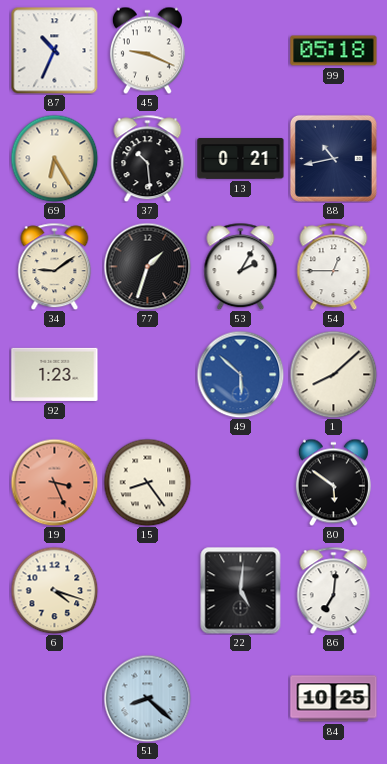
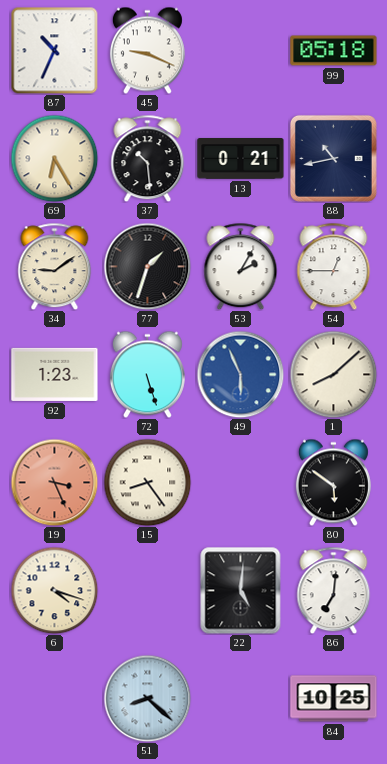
72: none -> 5:27 (147, 374)
49: 5:52 -> 5:56 (240, 374)
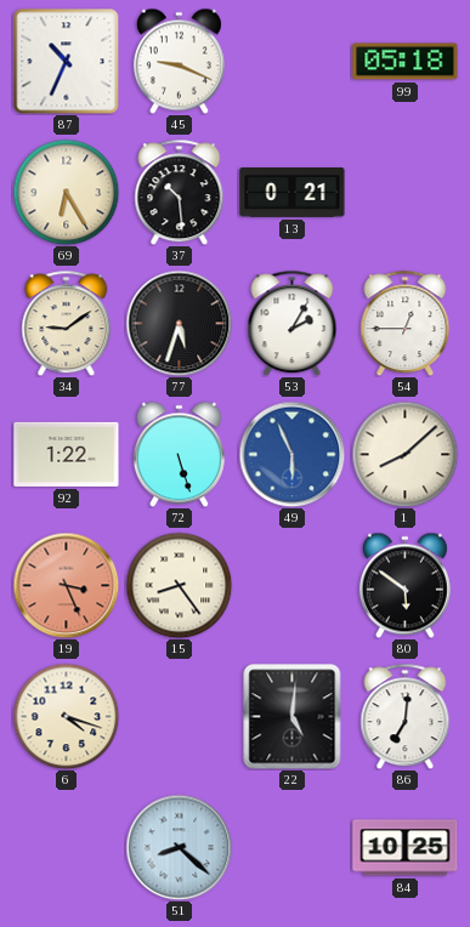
88: 10:43 -> none (333, 158)
77: 1:33 -> 5:33 (179, 323)
92: 1:23 -> 1:22 (67, 454)
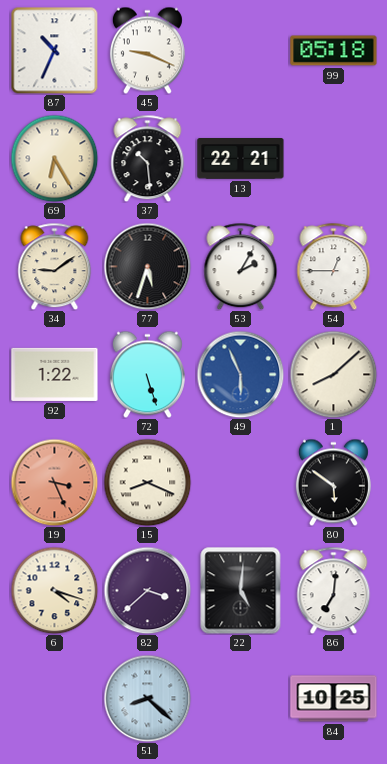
13: 0:21 -> 22:21 (241, 159)
15: 8:24 -> 8:19 (147, 482)
82: none -> 3:38 (147, 590)
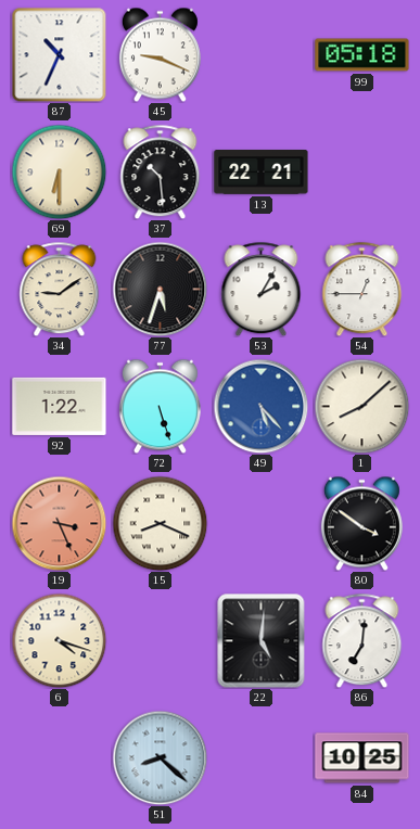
69: 6:25 -> 6:30 (59, 171)
49: 5:56 -> 5:23 (260, 406)
80: 5:51 -> 3:51 (361, 523)
82: 3:38 -> none (147, 590)
